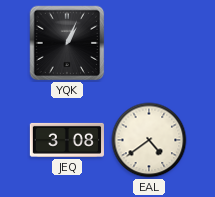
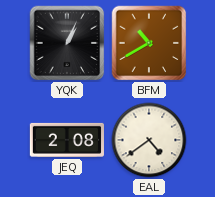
BFM: none -> 10:40 (149, 43)
JEQ: 3:08 -> 2:08 (67, 140)
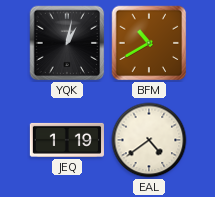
YQK: 1:04 -> 1:02 (67, 43)
JEQ: 2:08 -> 1:19 (67, 140)
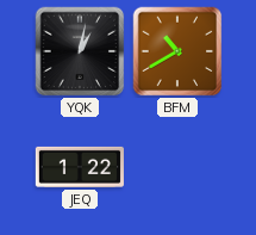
JEQ: 1:19 -> 1:22 (80, 167)
EAL: 4:39 -> none (149, 140)
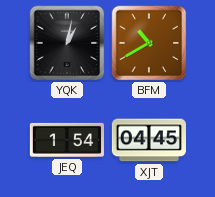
JEQ: 1:22 -> 1:54 (67, 140)
XJT: none -> 04:45 (149, 140)
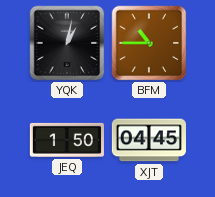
BFM: 10:40 -> 10:45 (149, 43)
JEQ: 1:54 -> 1:50 (67, 140)
